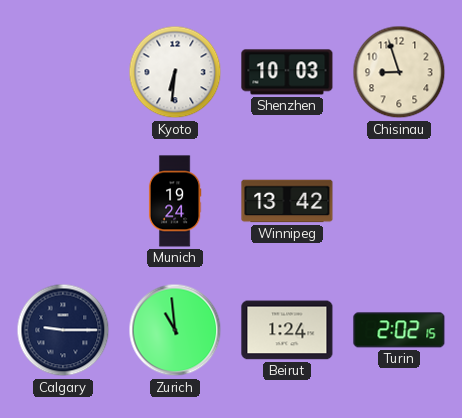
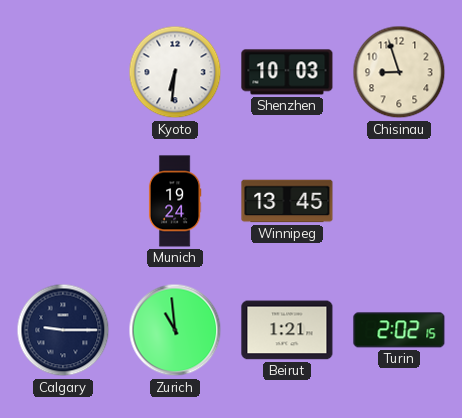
Winnipeg: 13:42 -> 13:45 (287, 201)
Beirut: 1:24 -> 1:21 (287, 330)
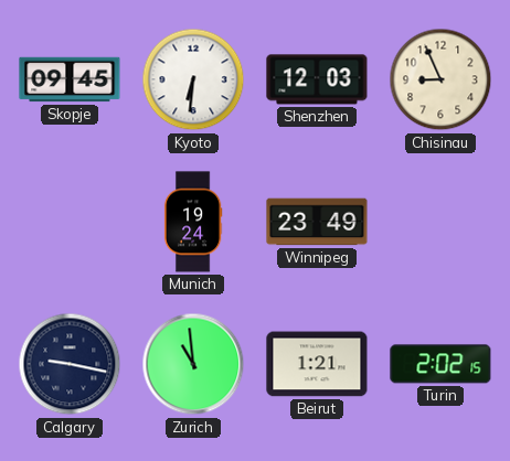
Skopje: none -> 09:45 (70, 79)
Shenzhen: 10:03 -> 12:03 (317, 79)
Chisinau: 8:57 -> 8:56 (440, 79)
Winnipeg: 13:45 -> 23:49 (317, 222)
Calgary: 9:15 -> 9:17 (70, 364)
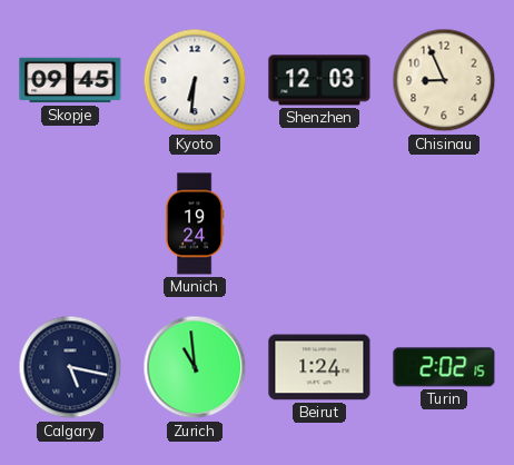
Winnipeg: 23:49 -> none (317, 222)
Calgary: 9:17 -> 5:17 (70, 367)
Beirut: 1:21 -> 1:24 (319, 367)
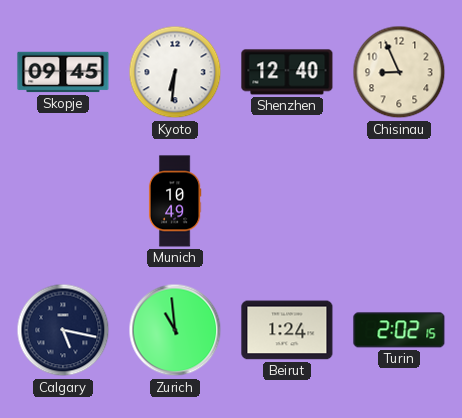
Shenzhen: 12:03 -> 12:40 (287, 72)
Munich: 19:24 -> 10:49 (175, 201)
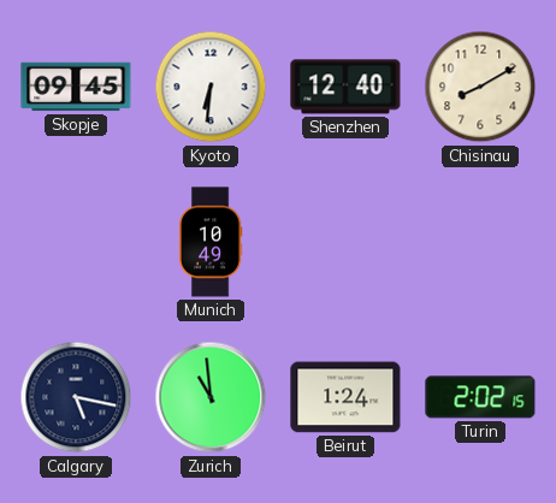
Chisinau: 8:56 -> 8:10 (480, 87)
